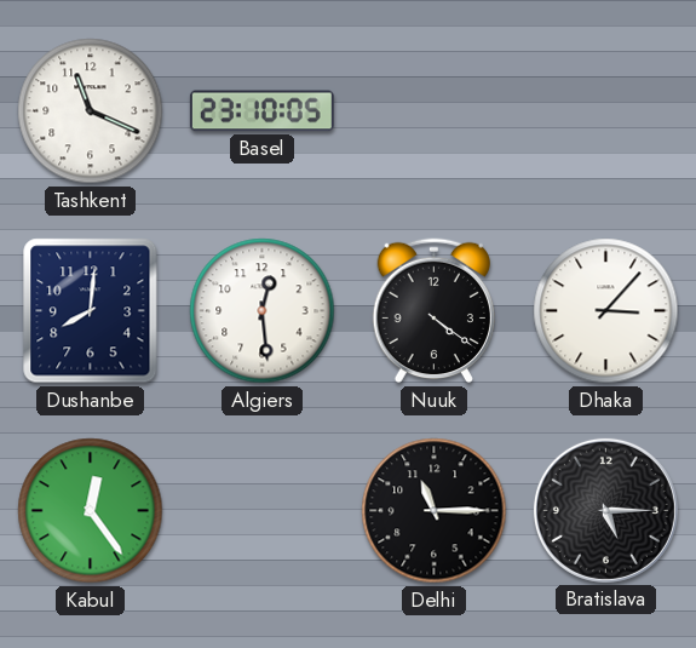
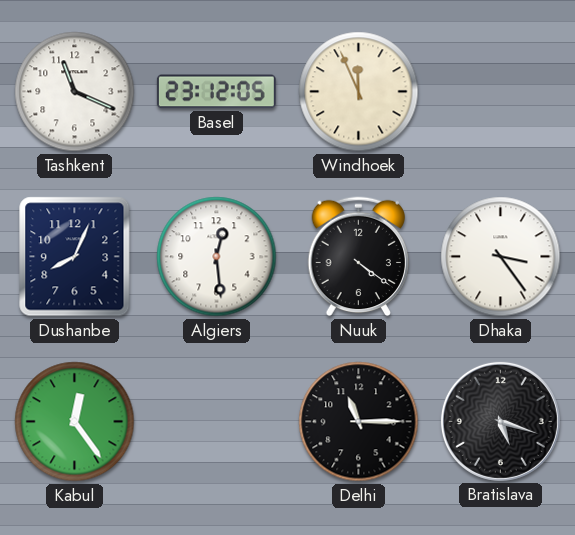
Basel: 23:10 -> 23:12 (216, 92)
Windhoek: none -> 11:56 (359, 92)
Dushanbe: 8:01 -> 8:04 (75, 257)
Dhaka: 3:07 -> 3:24 (501, 257)
Bratislava: 5:15 -> 5:18 (500, 421)
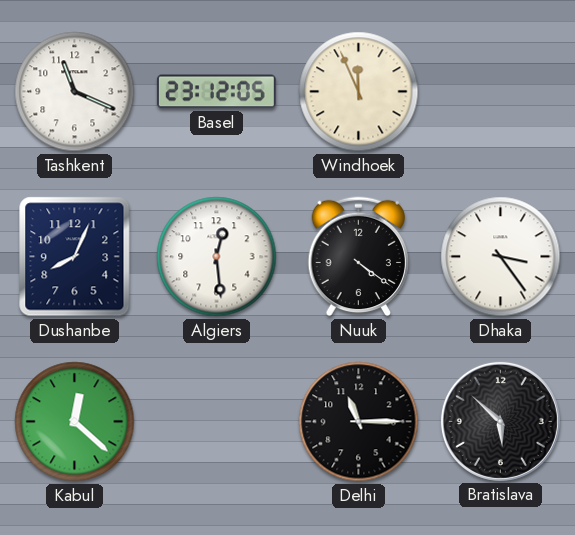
Kabul: 12:24 -> 12:22 (75, 422)
Bratislava: 5:18 -> 5:52 (500, 421)
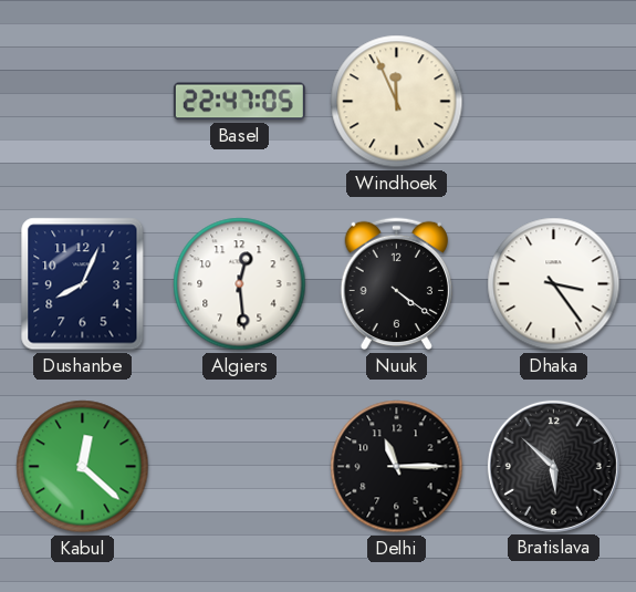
Tashkent: 11:19 -> none (75, 92)
Basel: 23:12 -> 22:47 (239, 102)
